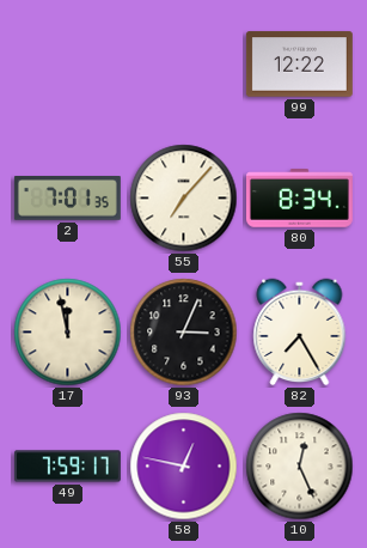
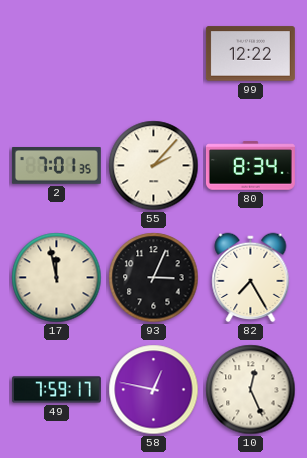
55: 7:07 -> 2:07 (154, 166)
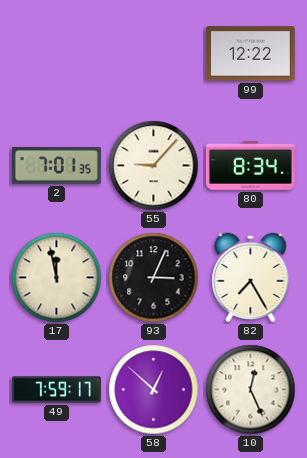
55: 2:07 -> 9:07 (154, 166)
58: 12:47 -> 12:52 (154, 390)
